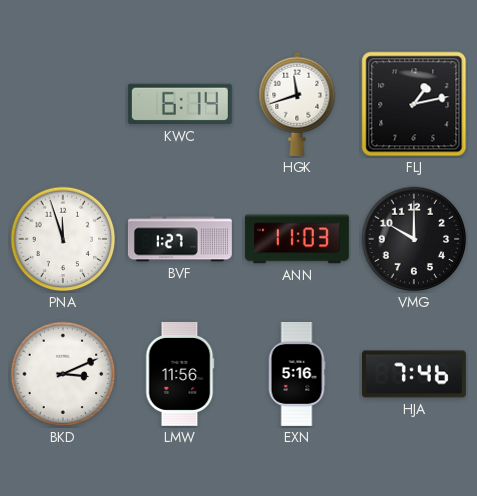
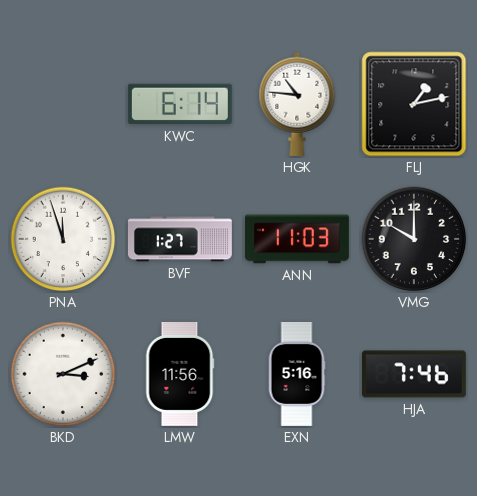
HGK: 11:42 -> 10:46 (297, 104)
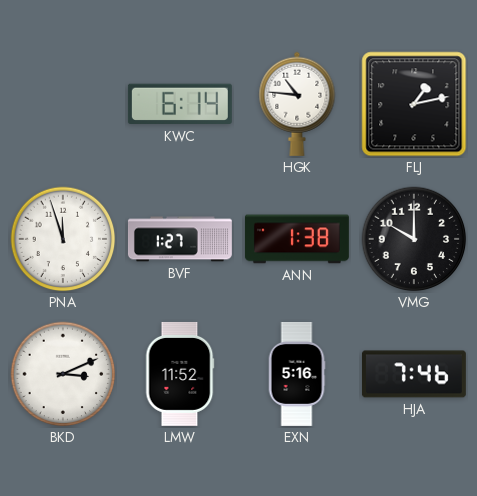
ANN: 11:03 -> 1:38 (297, 239)
LMW: 11:56 -> 11:52 (180, 374)
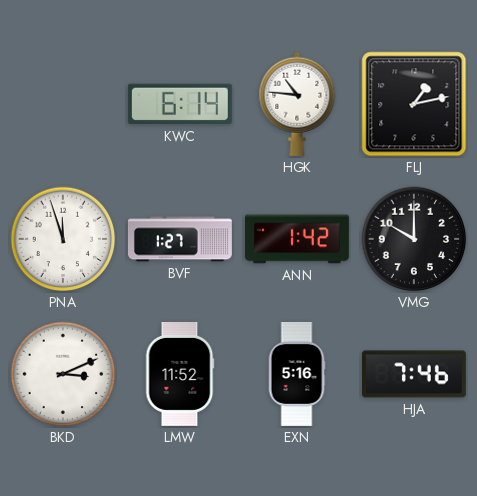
ANN: 1:38 -> 1:42 (297, 239)
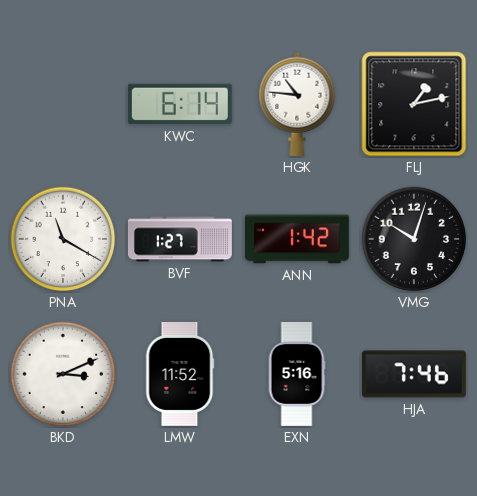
PNA: 11:57 -> 11:20 (63, 239)
VMG: 10:00 -> 10:03 (414, 239)
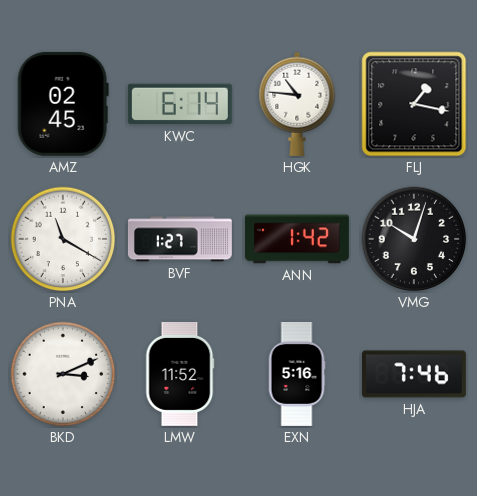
AMZ: none -> 02:45 (63, 104)
FLJ: 1:13 -> 1:17 (414, 104)
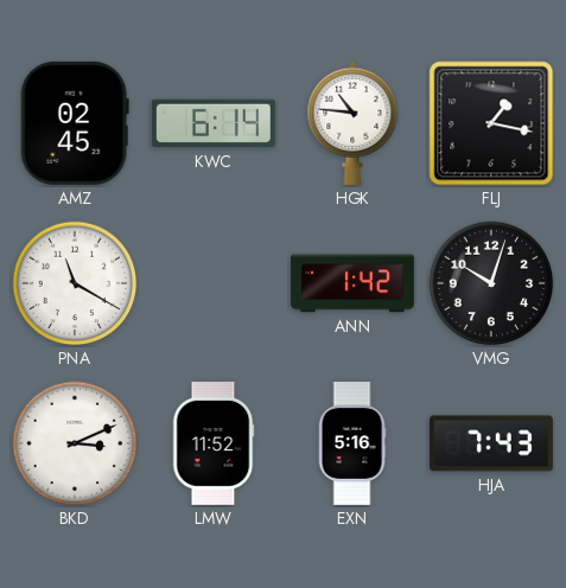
BVF: 1:27 -> none (180, 239)
HJA: 7:46 -> 7:43 (491, 443)
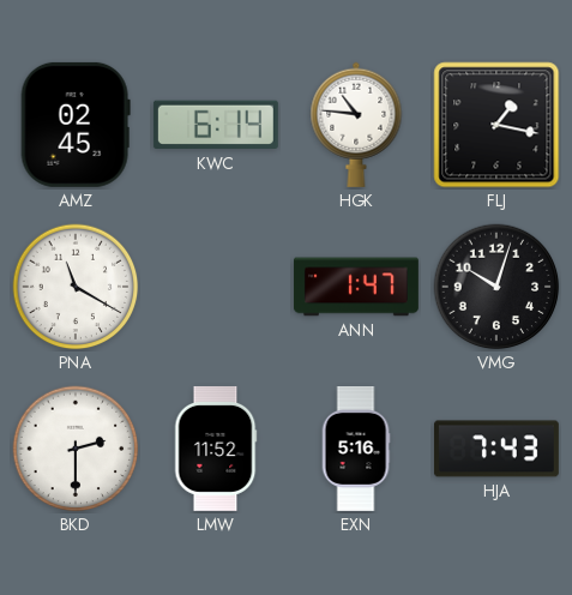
ANN: 1:42 -> 1:47 (356, 287)
BKD: 3:11 -> 2:30 (76, 449)
